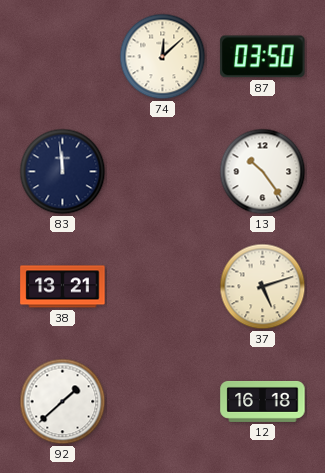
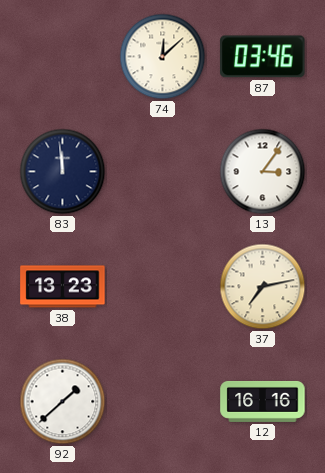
87: 03:50 -> 03:46 (263, 57)
13: 10:24 -> 3:06 (263, 172)
38: 13:21 -> 13:23 (63, 287)
37: 5:12 -> 7:13 (263, 287)
12: 16:18 -> 16:16 (263, 401)
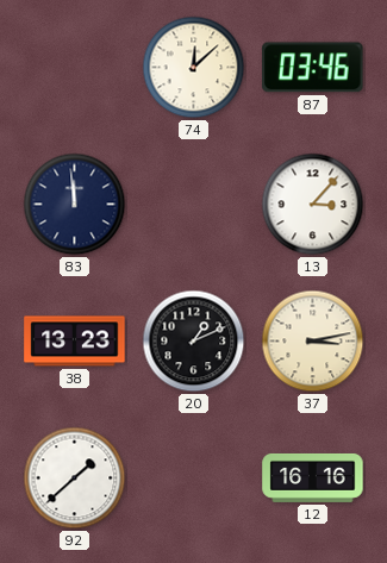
13: 3:06 -> 3:07 (313, 205)
20: none -> 1:11 (194, 342)
37: 7:13 -> 3:13 (313, 342)
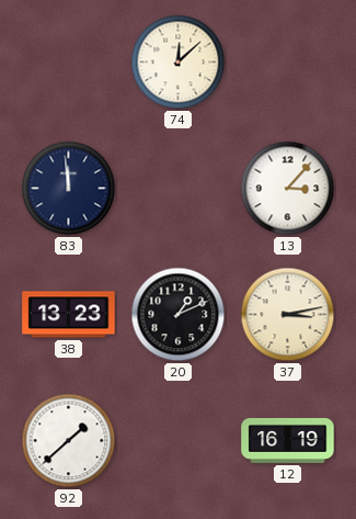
87: 03:46 -> none (313, 68)
12: 16:16 -> 16:19 (288, 440)
